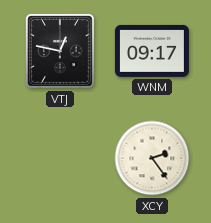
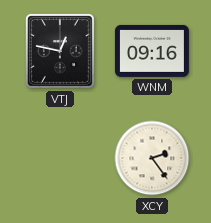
WNM: 09:17 -> 09:16 (152, 51)
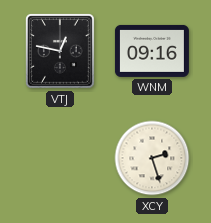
XCY: 2:24 -> 2:27 (152, 158)
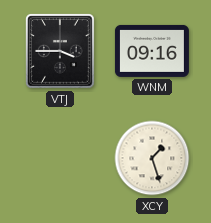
VTJ: 12:47 -> 3:45 (61, 52)
XCY: 2:27 -> 1:27 (152, 158)
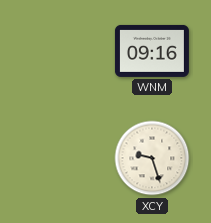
VTJ: 3:45 -> none (61, 52)
XCY: 1:27 -> 9:27 (152, 158)
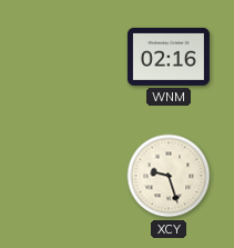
WNM: 09:16 -> 02:16 (169, 57)
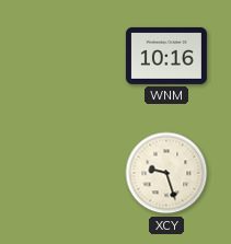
WNM: 02:16 -> 10:16 (166, 56)
